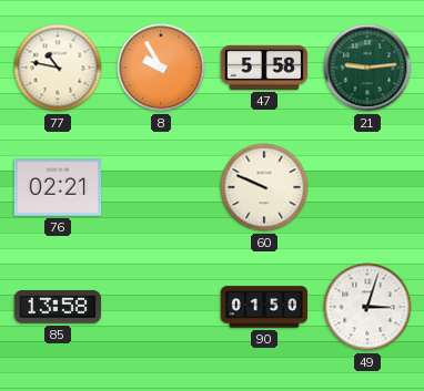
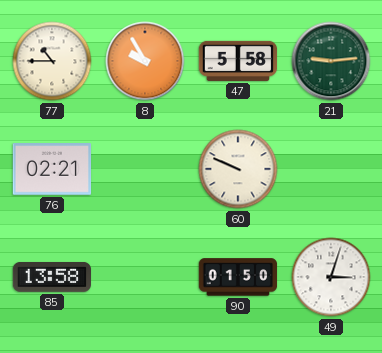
77: 10:47 -> 10:45 (52, 61)
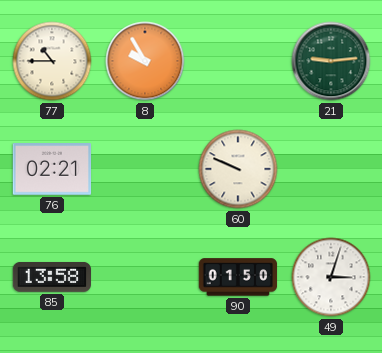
47: 5:58 -> none (238, 61)
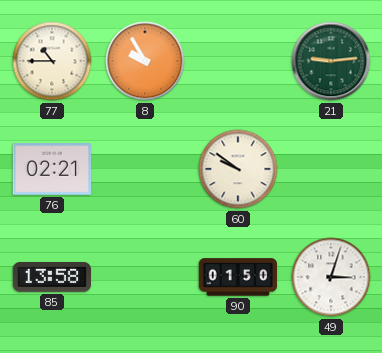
60: 9:49 -> 9:51 (238, 169)
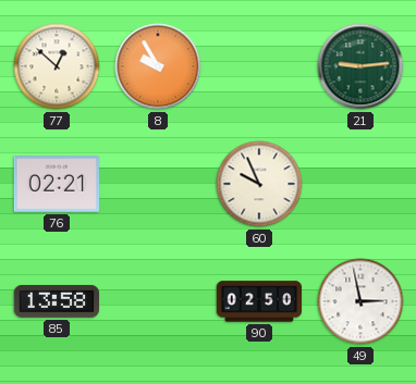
77: 10:45 -> 12:52 (57, 66)
60: 9:51 -> 9:56 (259, 184)
90: 01:50 -> 02:50 (259, 301)
49: 3:03 -> 2:58 (360, 301)
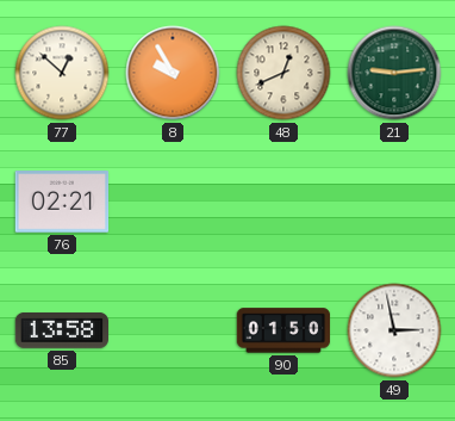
48: none -> 12:41 (283, 73)
60: 9:56 -> none (259, 184)
90: 02:50 -> 01:50 (283, 330)
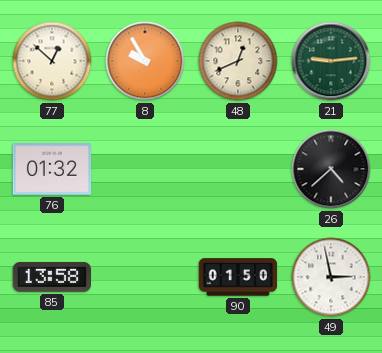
76: 02:21 -> 01:32 (52, 169)
26: none -> 4:38 (331, 169)
